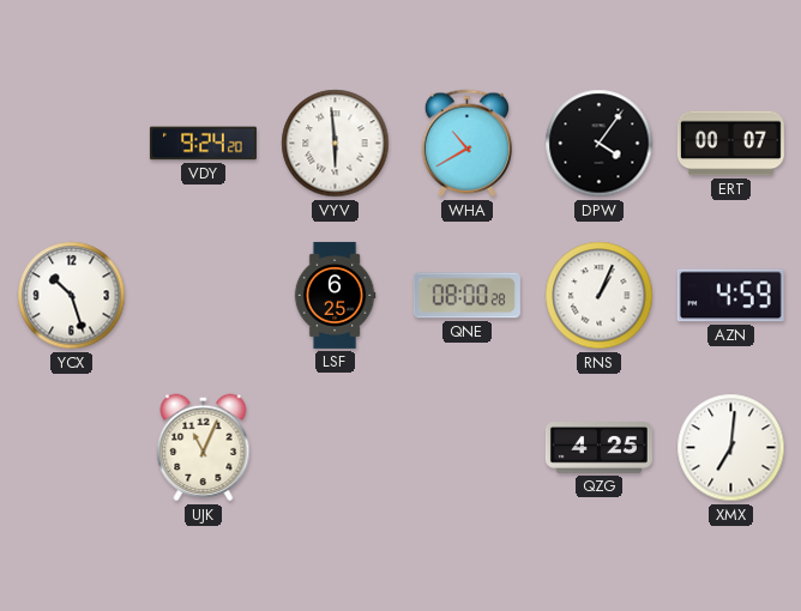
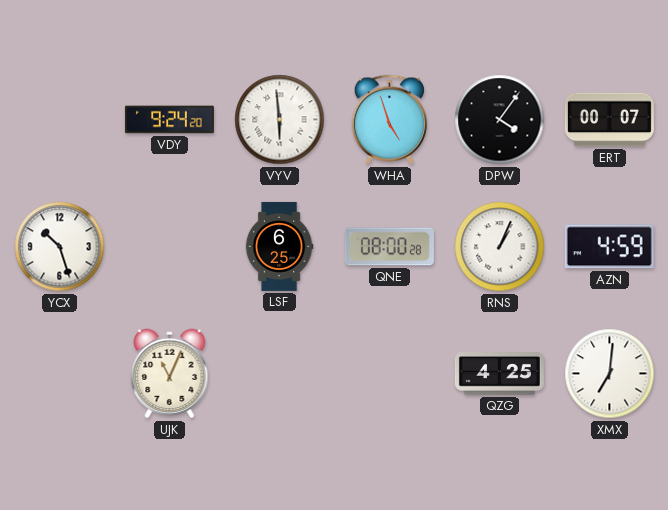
WHA: 10:40 -> 4:57 (389, 120)
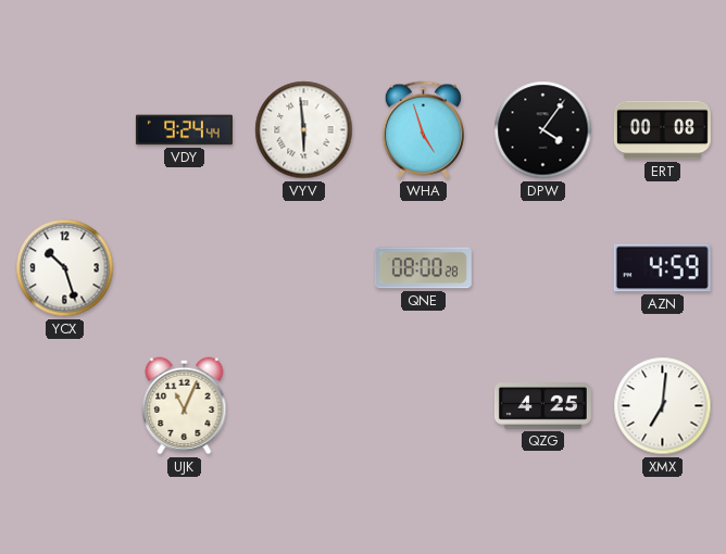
VDY: 9:24:20 -> 9:24:44 (184, 130)
ERT: 00:07 -> 00:08 (662, 130)
LSF: 6:25 -> none (279, 246)
RNS: 1:04 -> none (500, 247)
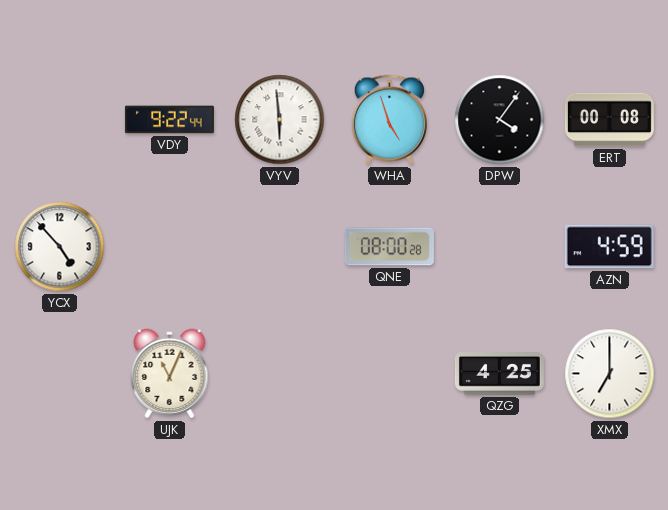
VDY: 9:24 -> 9:22 (169, 120)
YCX: 10:27 -> 4:53 (60, 247)
XMX: 7:01 -> 7:00 (610, 374)
